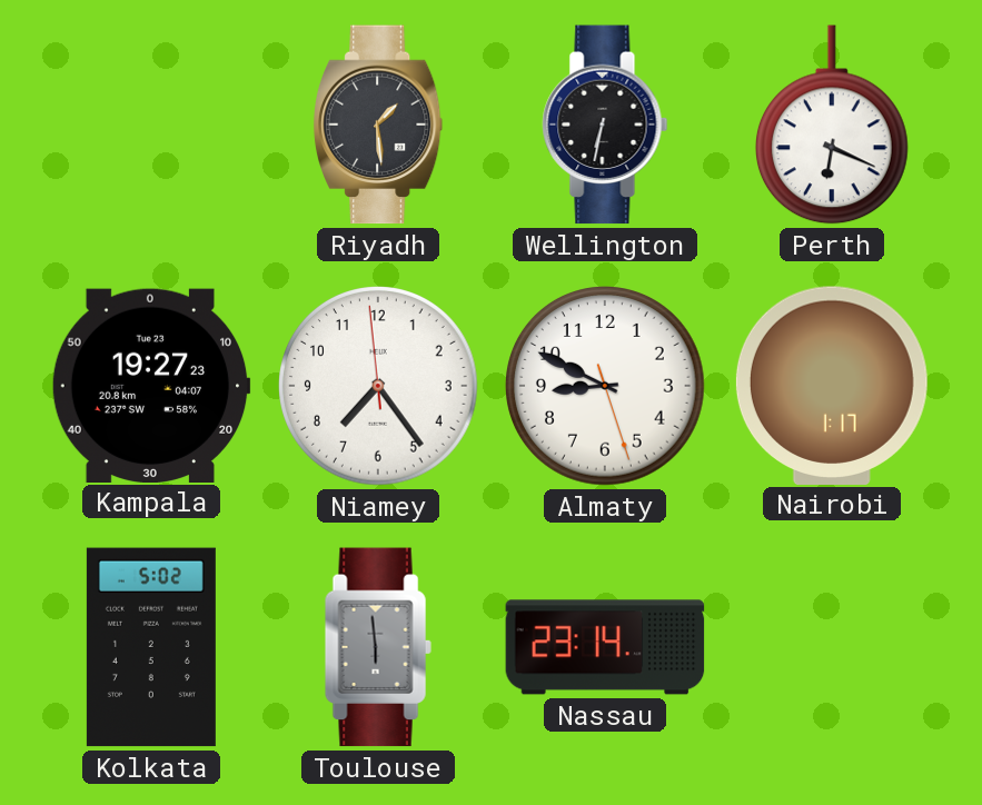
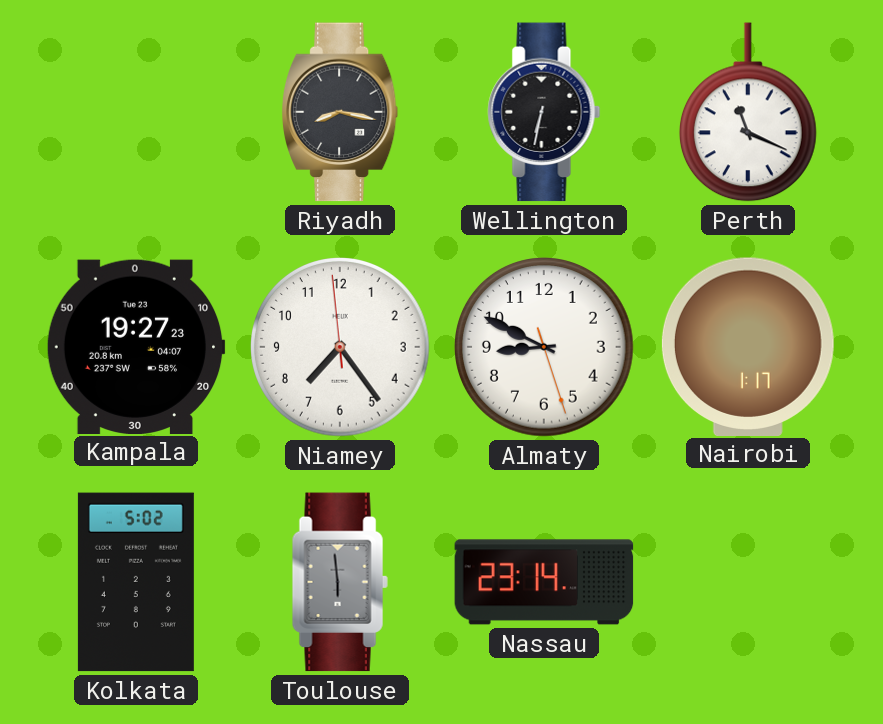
Riyadh: 1:29 -> 8:17 (340, 112)
Perth: 6:19 -> 11:19 (748, 112)
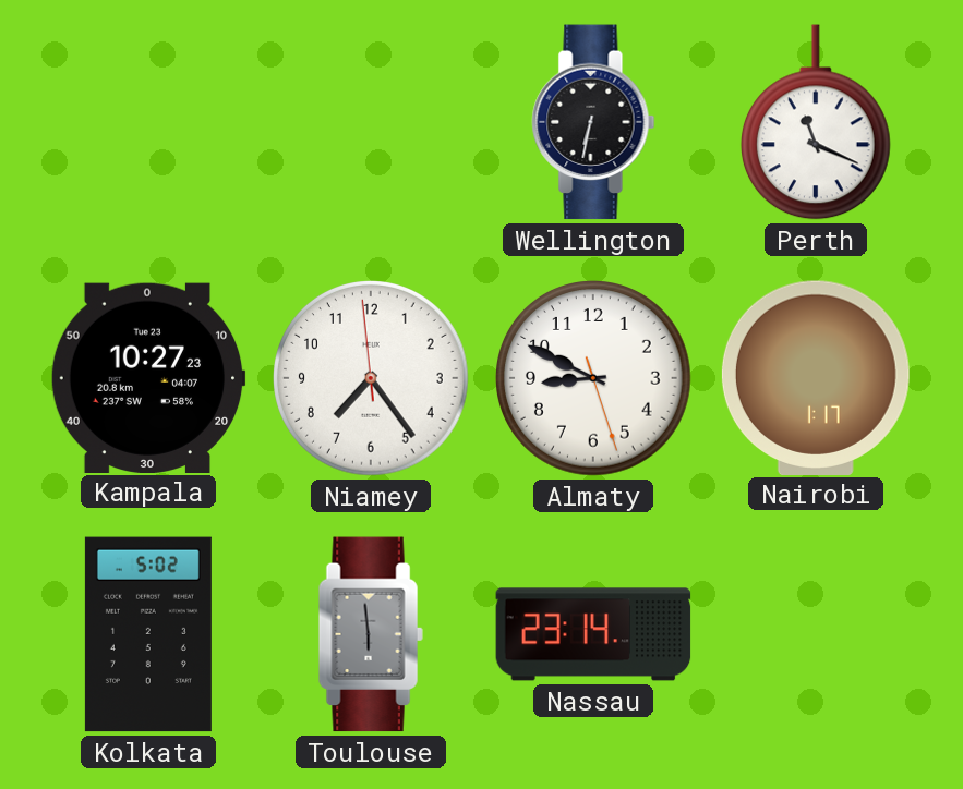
Riyadh: 8:17 -> none (340, 112)
Kampala: 19:27 -> 10:27 (148, 377)
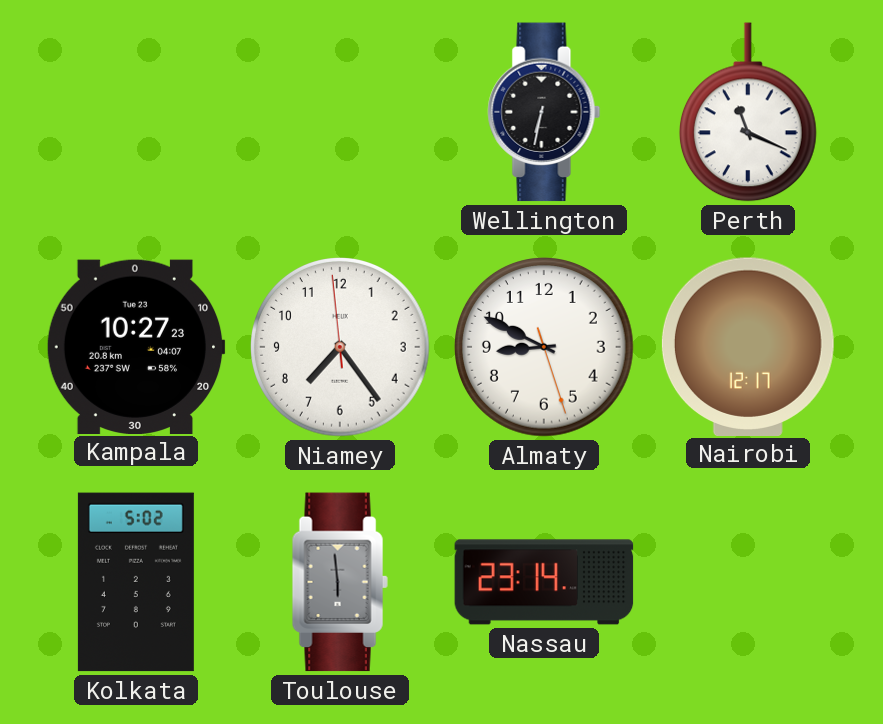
Nairobi: 1:17 -> 12:17 (748, 346)
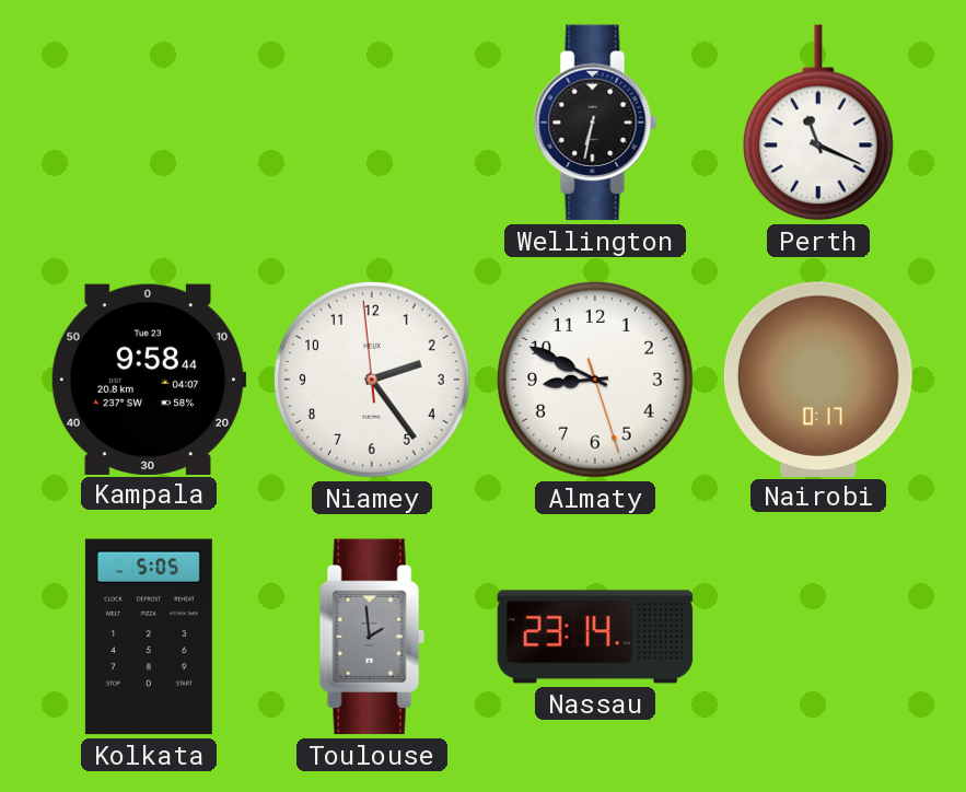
Kampala: 10:27 -> 9:58 (149, 378)
Niamey: 7:23 -> 2:23 (373, 381)
Nairobi: 12:17 -> 0:17 (818, 378)
Kolkata: 5:02 -> 5:05 (149, 637)
Toulouse: 5:59 -> 1:59 (372, 637)
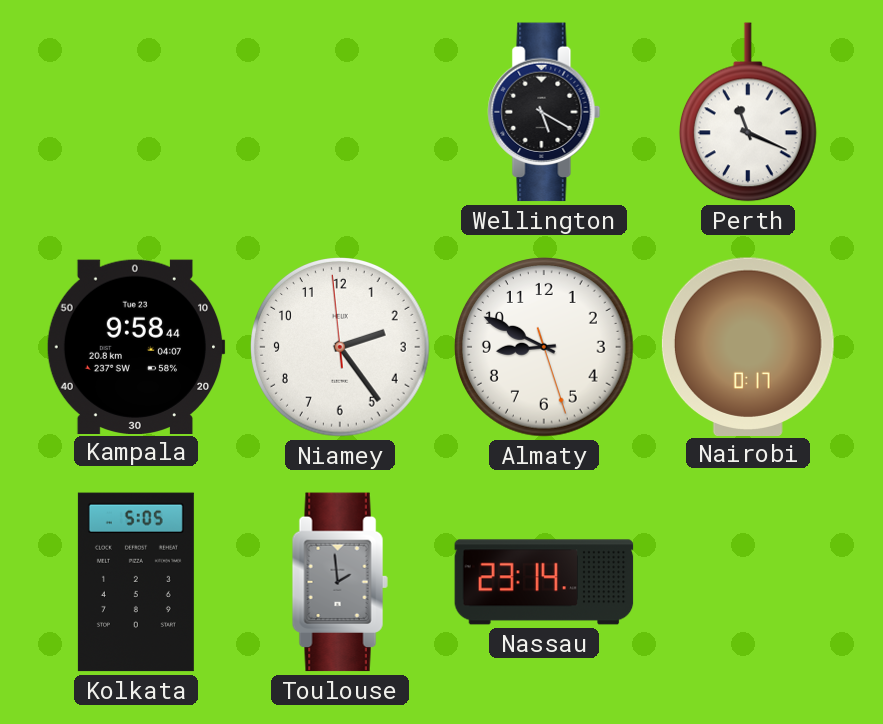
Wellington: 6:32 -> 5:20 (544, 112)
